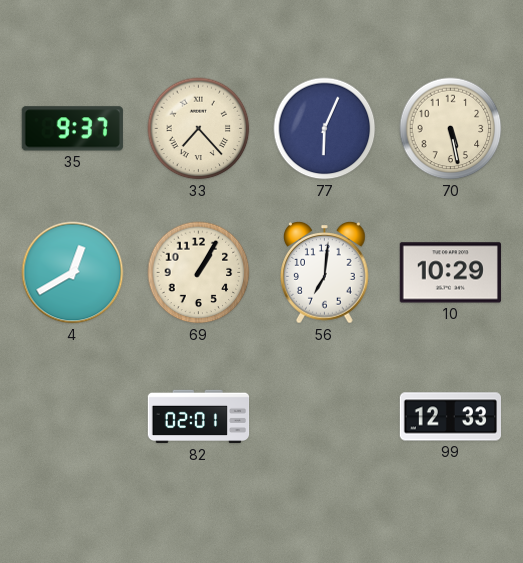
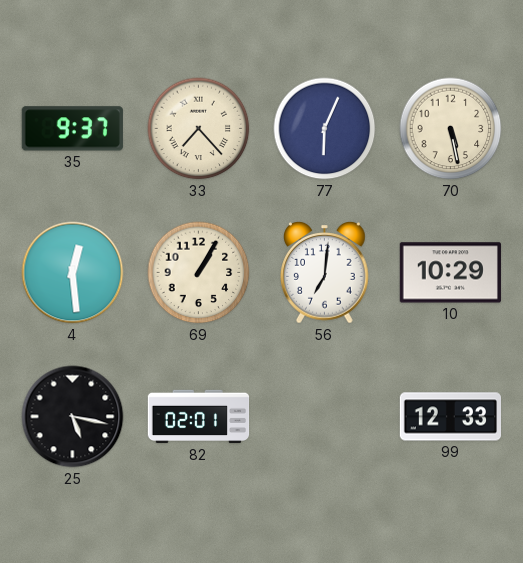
4: 12:40 -> 12:29 (73, 273)
25: none -> 5:17 (73, 417)
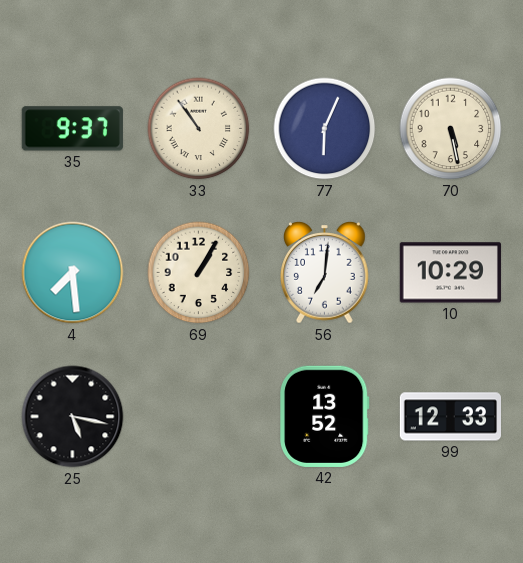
33: 7:23 -> 10:54 (199, 129)
4: 12:29 -> 7:29 (73, 273)
82: 02:01 -> none (199, 417)
42: none -> 13:52 (325, 416)
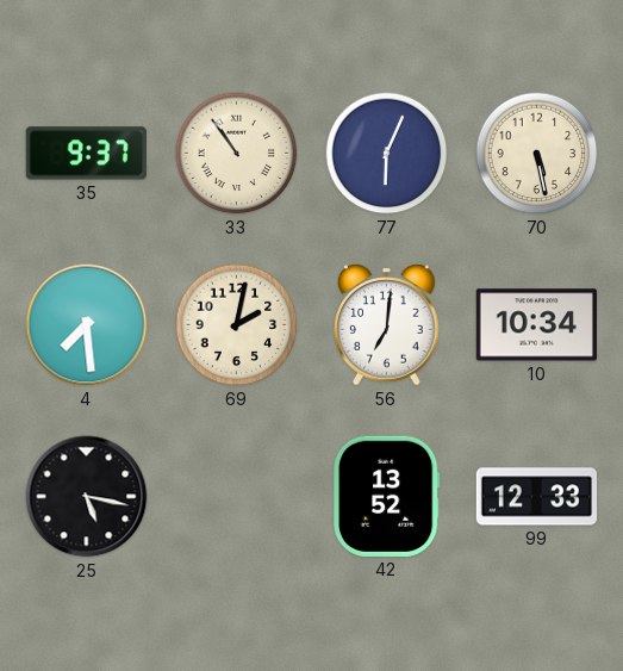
69: 1:05 -> 2:02 (237, 325)
10: 10:29 -> 10:34 (536, 325)
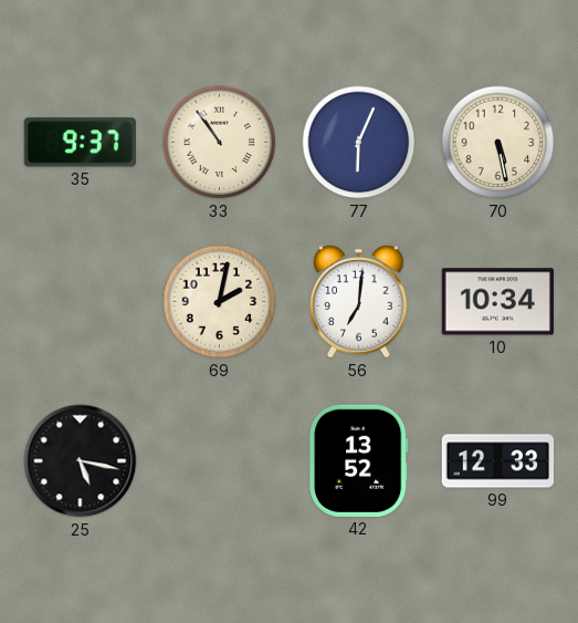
4: 7:29 -> none (87, 325)
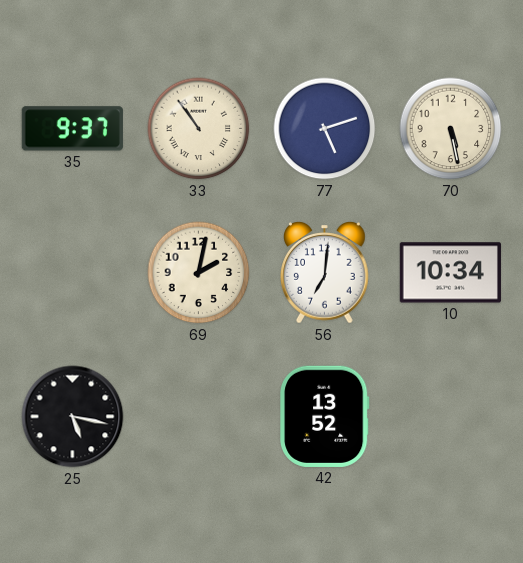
77: 6:04 -> 5:12 (325, 129)
99: 12:33 -> none (497, 461)
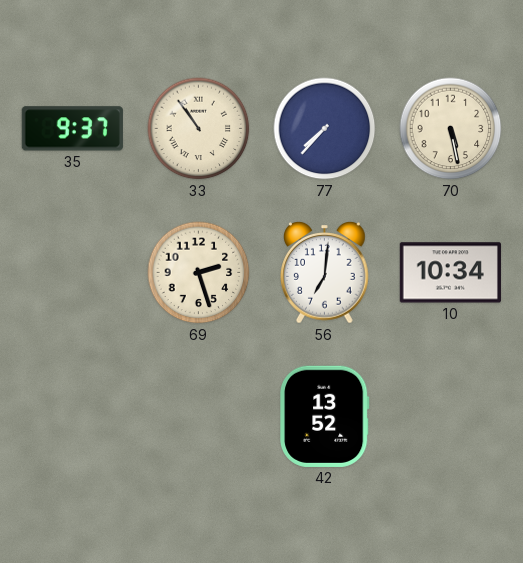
77: 5:12 -> 7:37 (325, 129)
69: 2:02 -> 2:27 (199, 273)
25: 5:17 -> none (73, 417)
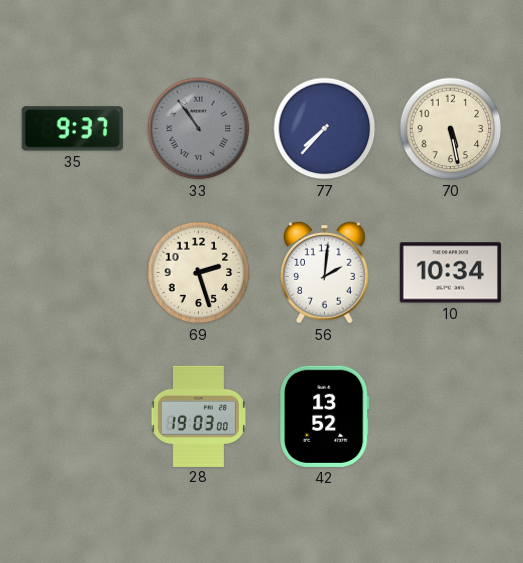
33 dial: cream -> grey (199, 129)
56: 7:01 -> 2:01 (325, 273)
28: none -> 19:03 (198, 416)
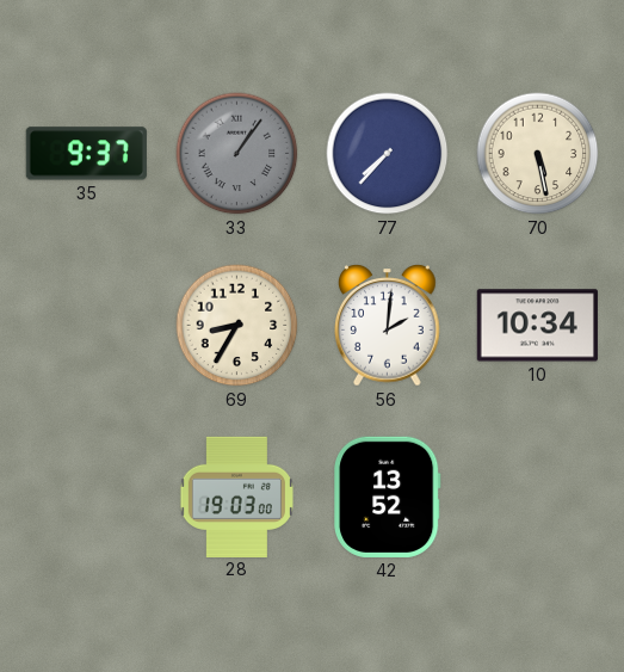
33: 10:54 -> 1:06 (237, 154)
69: 2:27 -> 8:35 (237, 326)
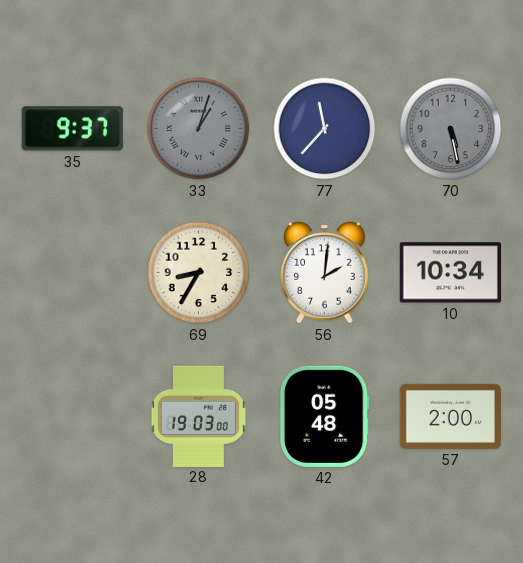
33: 1:06 -> 1:03 (199, 129)
77: 7:37 -> 11:37 (325, 129)
70 dial: cream -> grey (451, 129)
42: 13:52 -> 05:48 (325, 416)
57: none -> 2:00 (450, 416)
